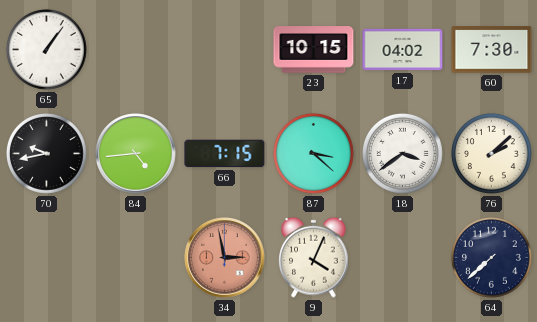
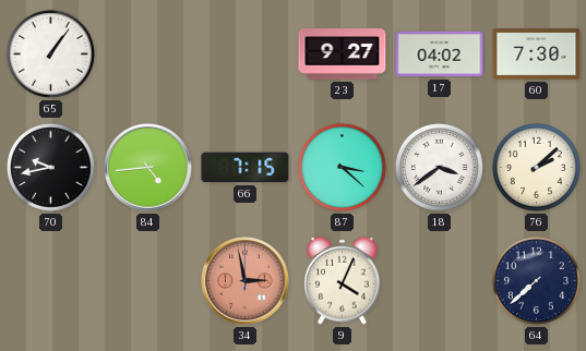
23: 10:15 -> 9:27 (343, 55)
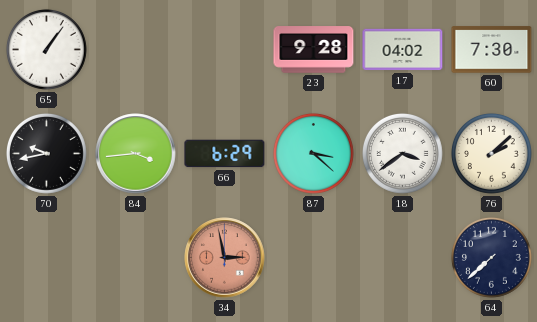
23: 9:27 -> 9:28 (314, 50)
84: 4:44 -> 3:44 (136, 154)
66: 7:15 -> 6:29 (225, 154)
9: 4:04 -> none (343, 280)
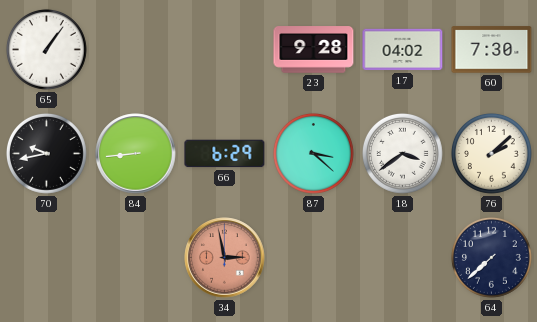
84: 3:44 -> 8:44 (136, 154)
